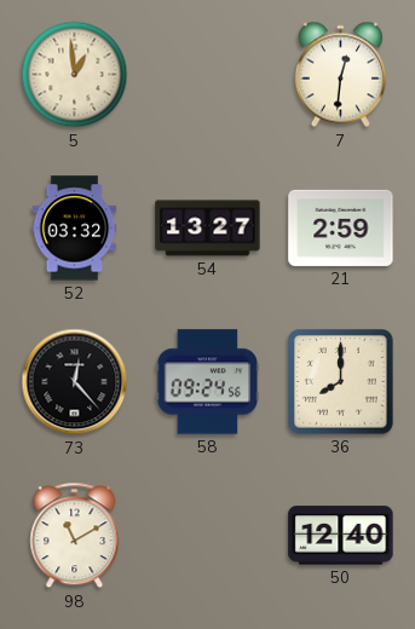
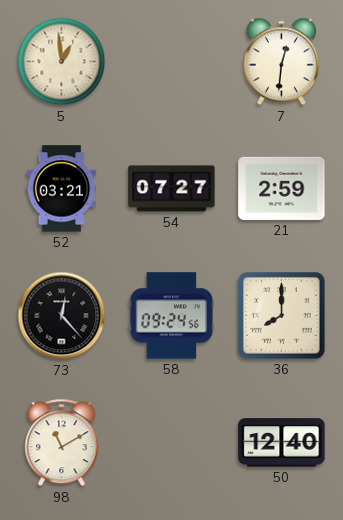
52: 03:32 -> 03:21 (62, 189)
54: 13:27 -> 07:27 (172, 189)
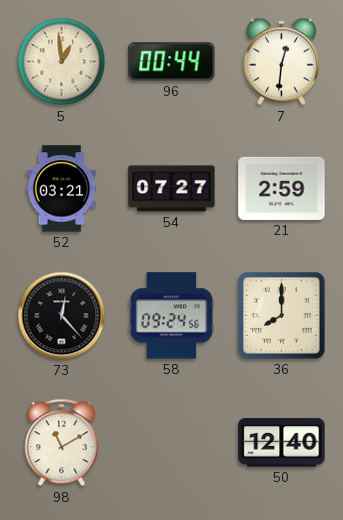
96: none -> 00:44 (172, 62)
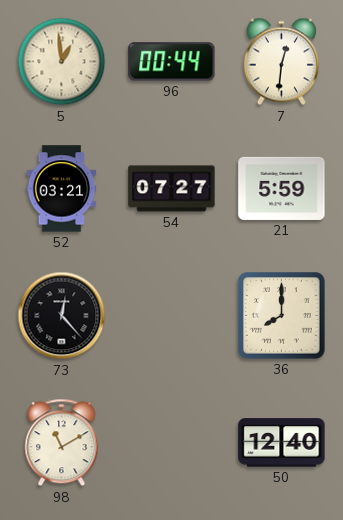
21: 2:59 -> 5:59 (282, 188)
58: 09:24 -> none (172, 316)
